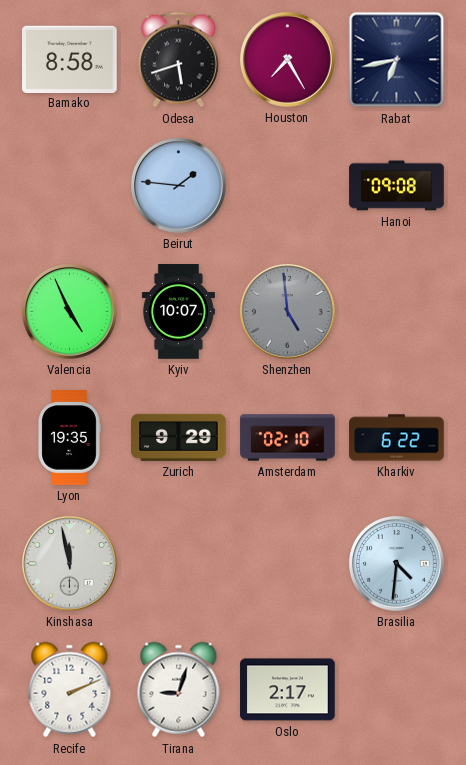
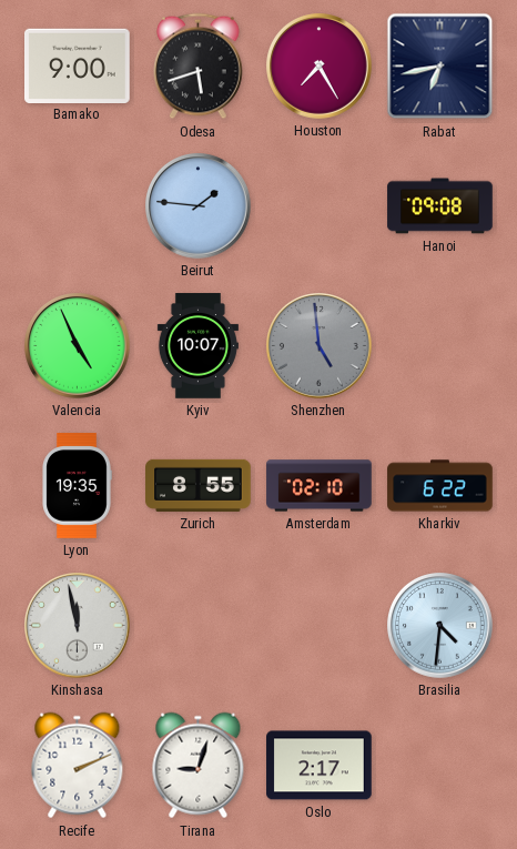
Bamako: 8:58 -> 9:00 (78, 65)
Zurich: 9:29 -> 8:55 (199, 485)
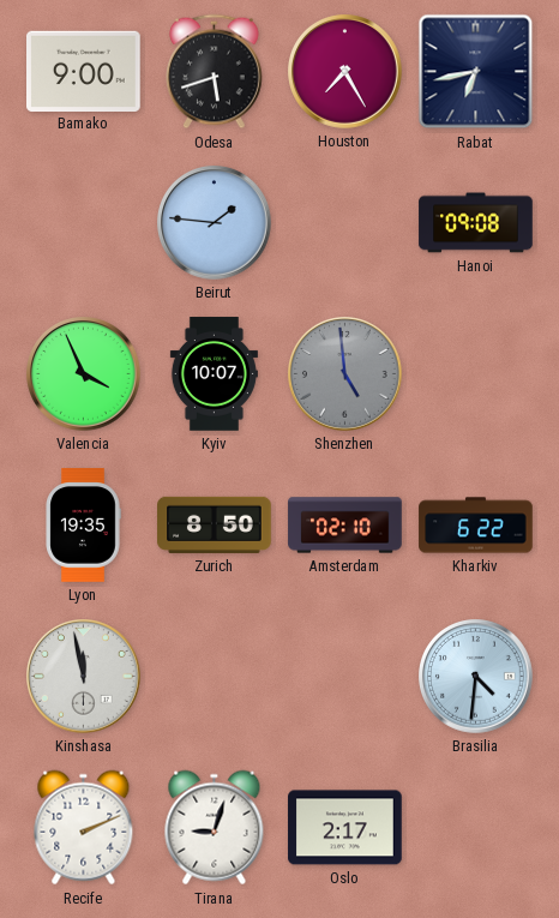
Valencia: 4:56 -> 3:56 (84, 374)
Zurich: 8:55 -> 8:50 (215, 524)
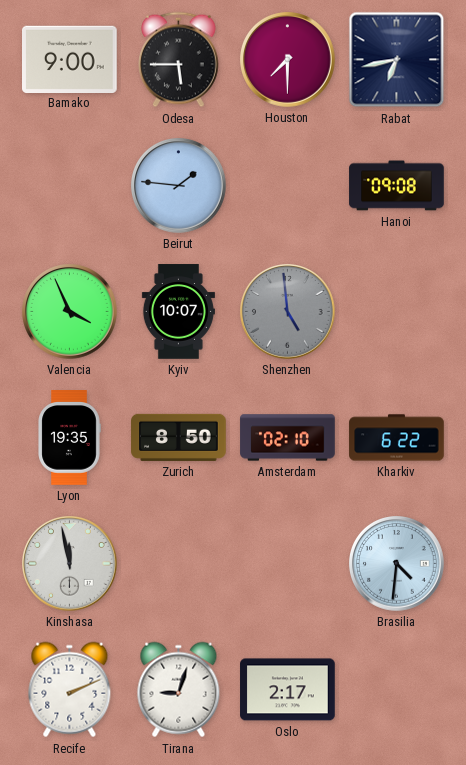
Odesa: 5:42 -> 5:45 (179, 60)
Houston: 7:25 -> 7:30 (288, 60)
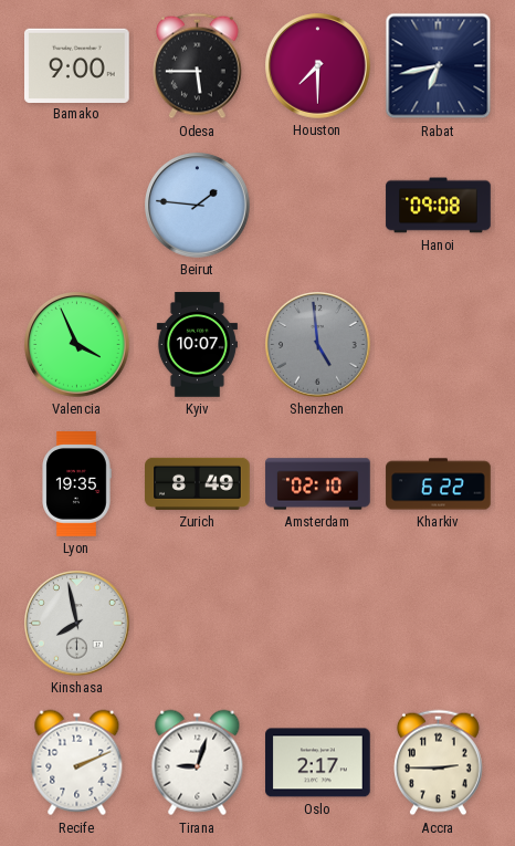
Zurich: 8:50 -> 8:49 (198, 483)
Kinshasa: 11:58 -> 7:58 (77, 624)
Brasilia: 4:31 -> none (397, 564)
Accra: none -> 2:45 (439, 763)
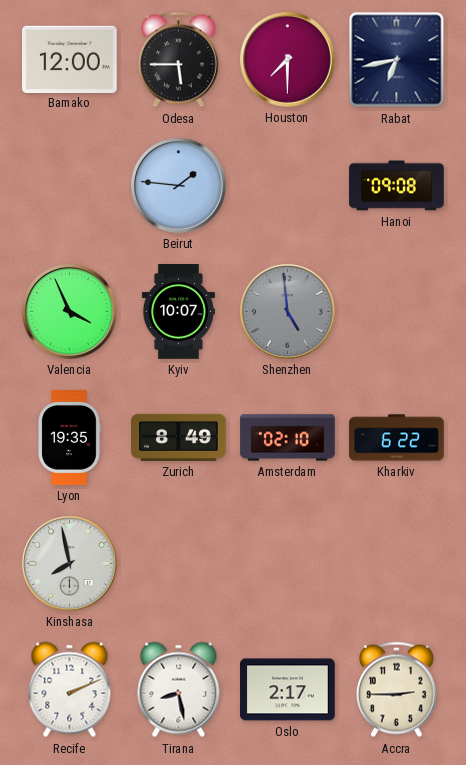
Bamako: 9:00 -> 12:00 (70, 59)
Tirana: 9:03 -> 8:28 (179, 690)
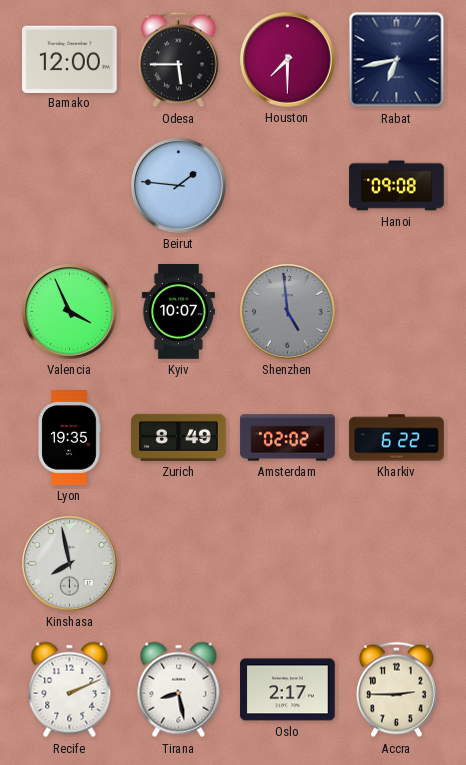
Amsterdam: 02:10 -> 02:02 (288, 438)
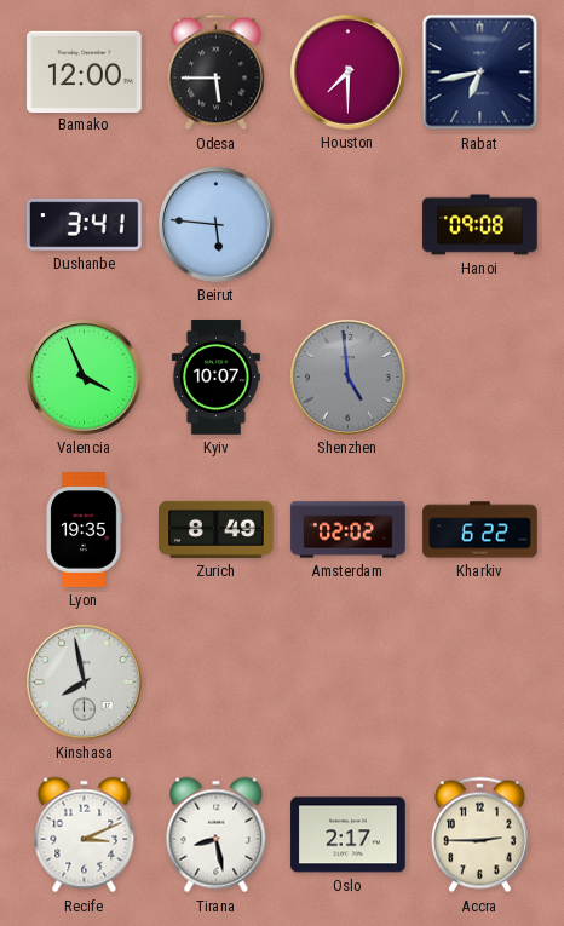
Dushanbe: none -> 3:41 (85, 225)
Beirut: 1:46 -> 5:46 (217, 225)
Recife: 2:11 -> 3:11 (85, 835)
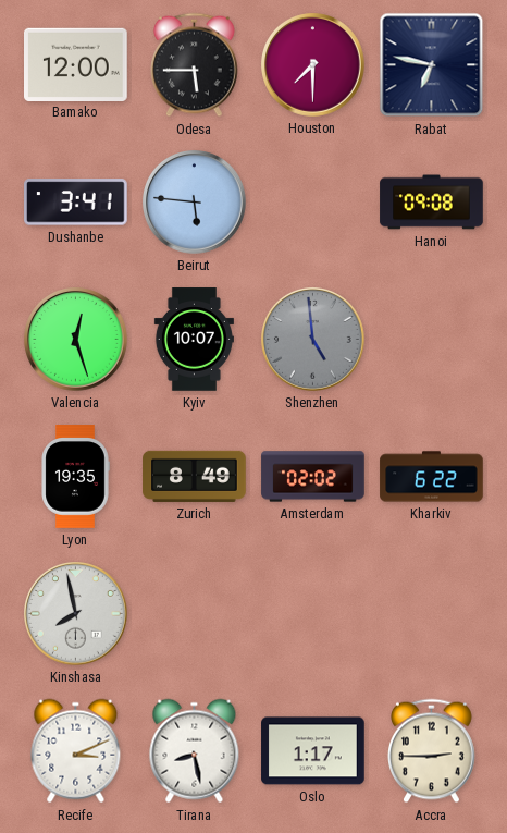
Rabat: 6:43 -> 6:47 (432, 65)
Valencia: 3:56 -> 12:27 (76, 340)
Oslo: 2:17 -> 1:17 (313, 751)
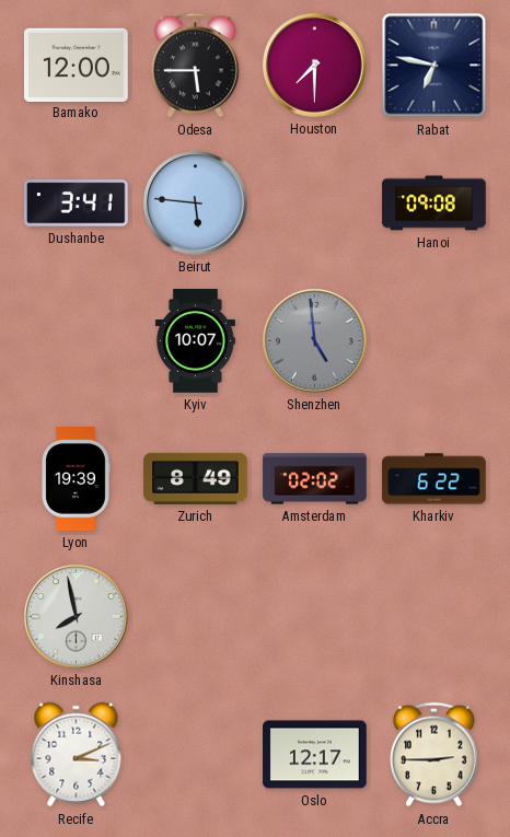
Valencia: 12:27 -> none (76, 340)
Lyon: 19:35 -> 19:39 (76, 479)
Tirana: 8:28 -> none (195, 751)
Oslo: 1:17 -> 12:17 (315, 755)
